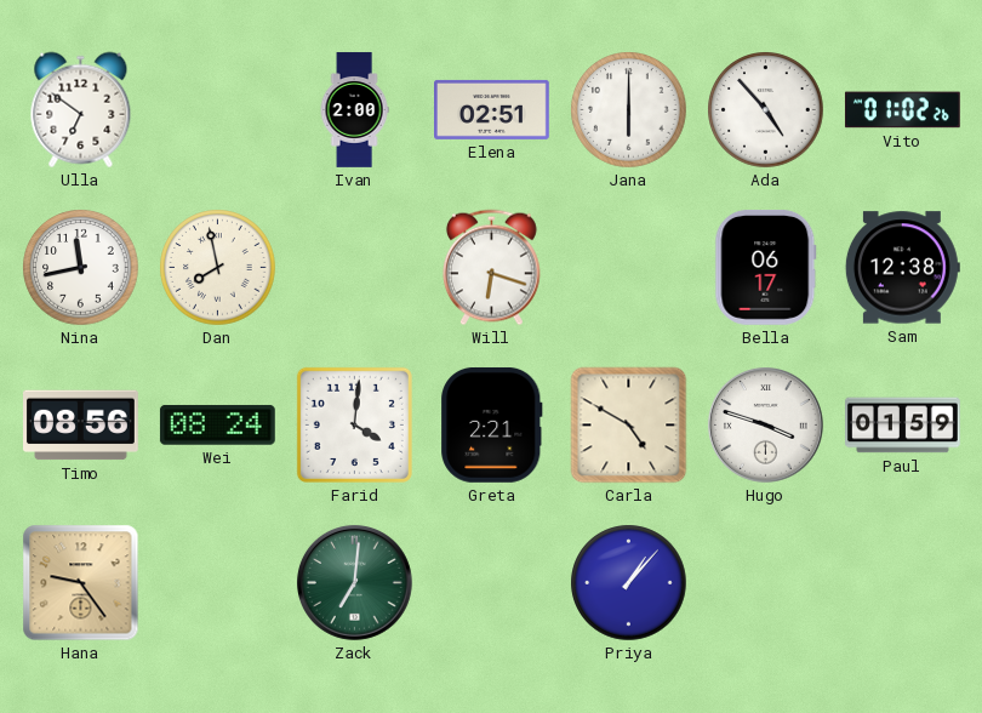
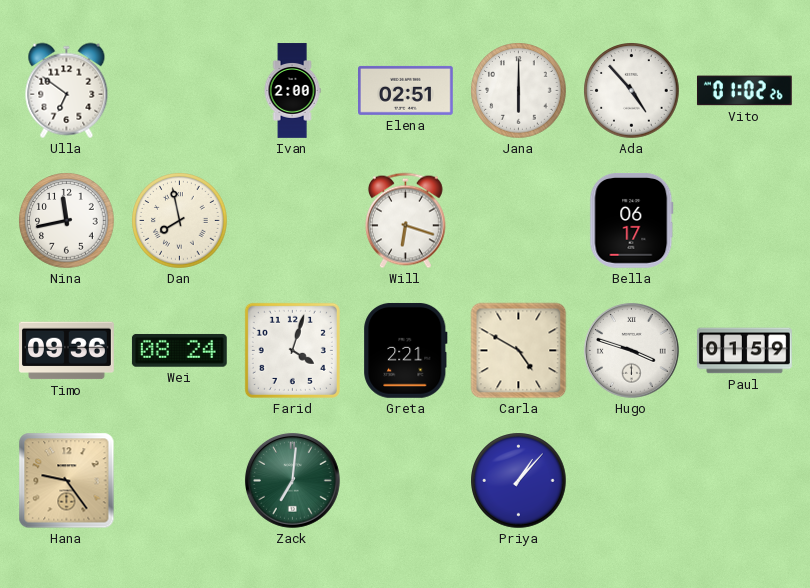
Sam: 12:38 -> none (902, 268)
Timo: 08:56 -> 09:36 (67, 351)
Farid: 4:01 -> 4:03 (292, 350)
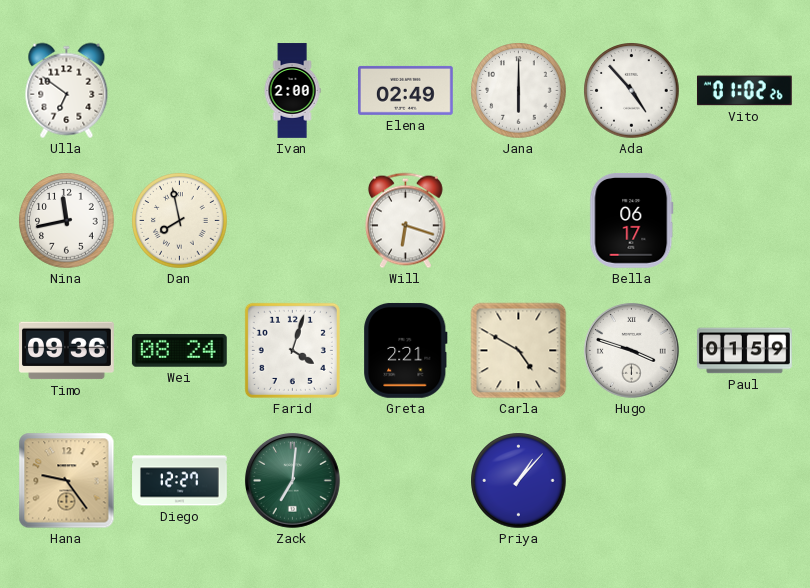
Elena: 02:51 -> 02:49 (406, 90)
Diego: none -> 12:27 (180, 481)
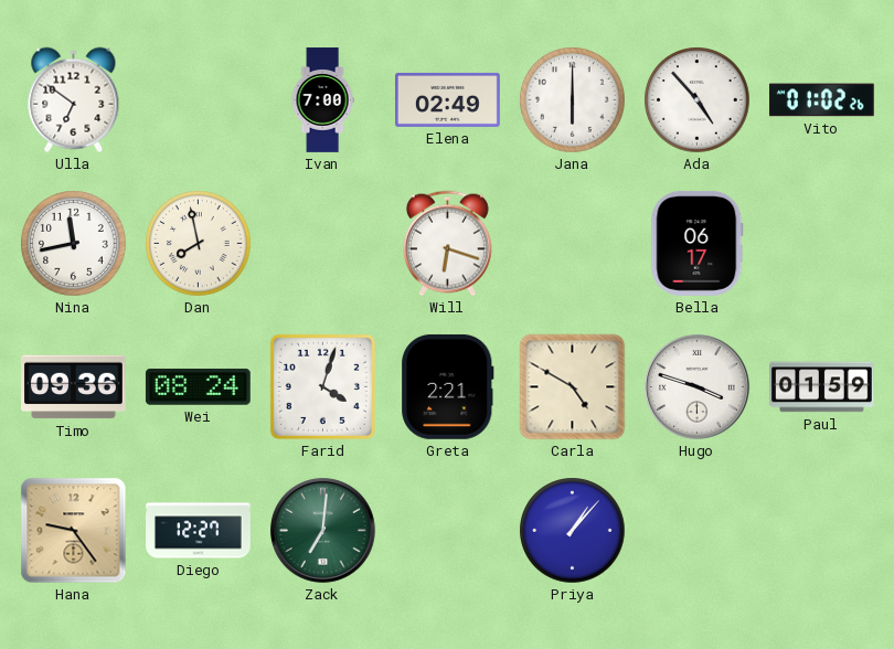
Ivan: 2:00 -> 7:00 (322, 100)
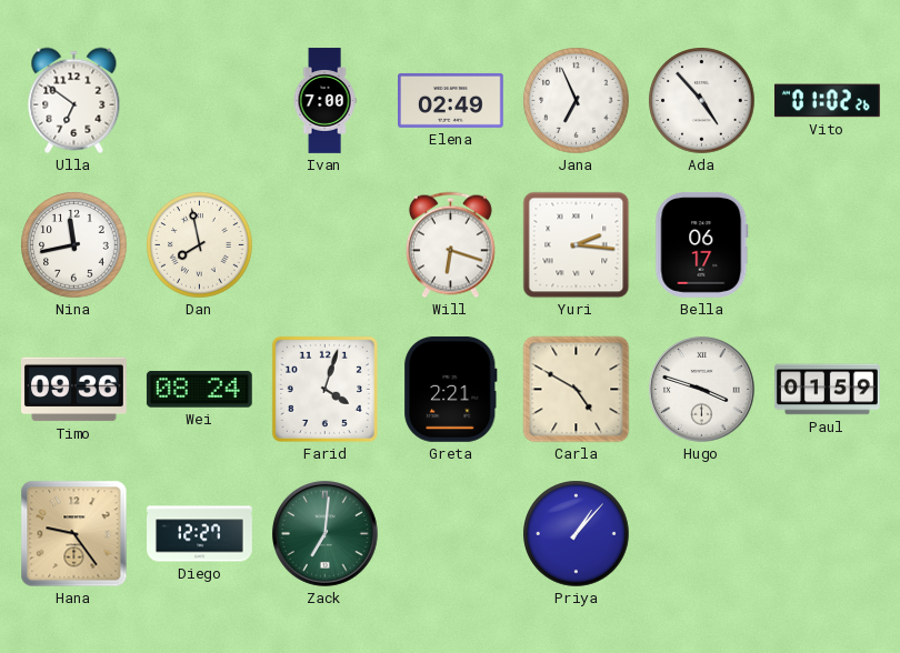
Jana: 6:00 -> 6:56 (577, 101)
Yuri: none -> 2:16 (577, 245)
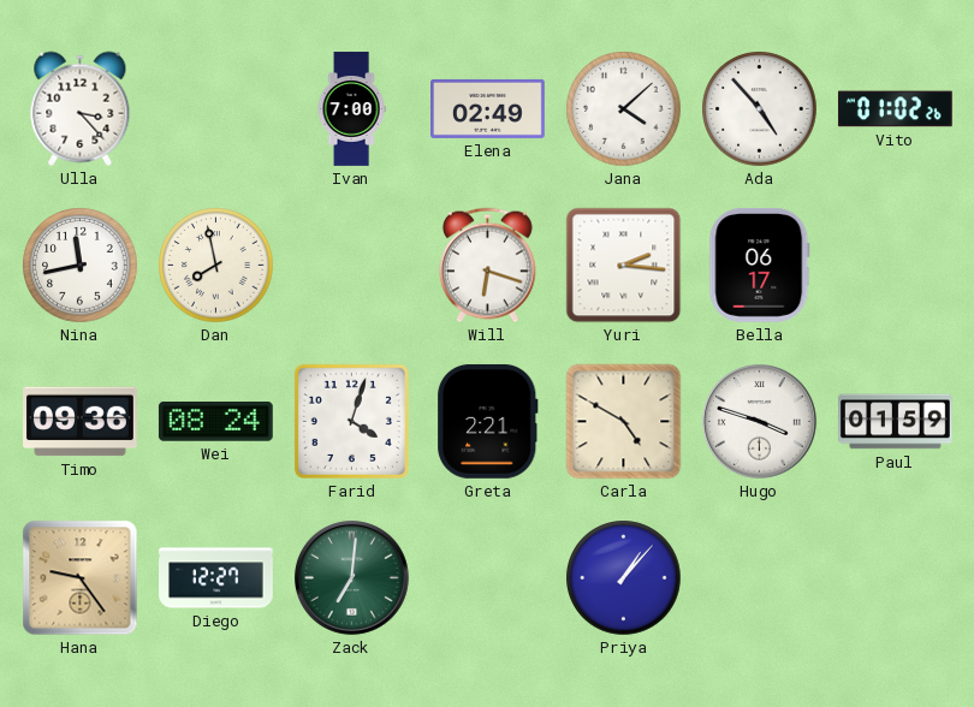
Ulla: 6:51 -> 3:23 (81, 109)
Jana: 6:56 -> 4:08 (624, 109)
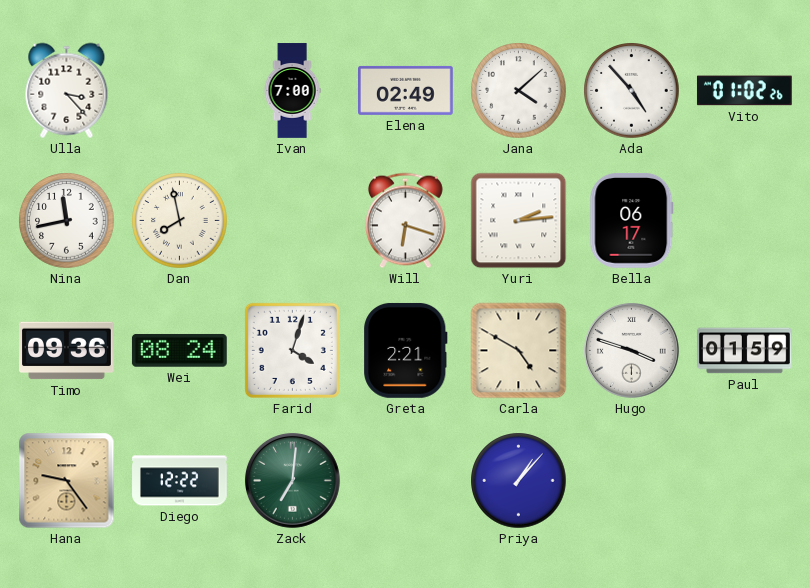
Yuri: 2:16 -> 2:14 (519, 221)
Diego: 12:27 -> 12:22 (180, 481)
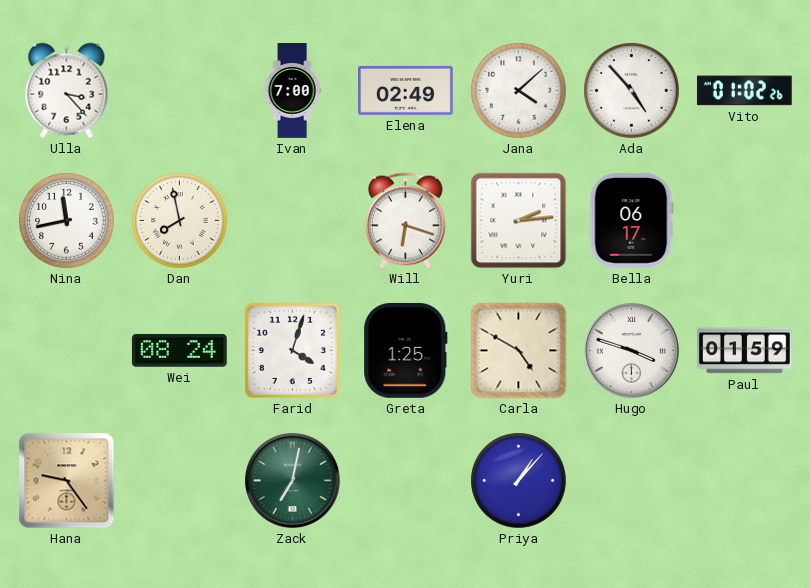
Timo: 09:36 -> none (67, 351)
Greta: 2:21 -> 1:25 (406, 350)
Diego: 12:22 -> none (180, 481)
Zack: 7:01 -> 7:02 (292, 480)
